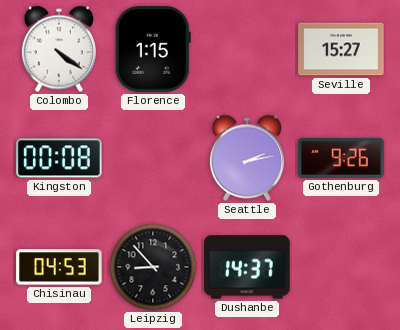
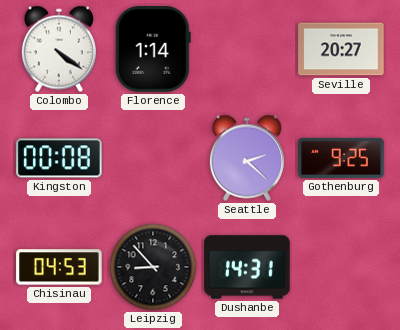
Florence: 1:15 -> 1:14 (153, 49)
Seville: 15:27 -> 20:27 (341, 49)
Seattle: 2:13 -> 2:22 (247, 158)
Gothenburg: 9:26 -> 9:25 (341, 158)
Dushanbe: 14:37 -> 14:31 (247, 267)
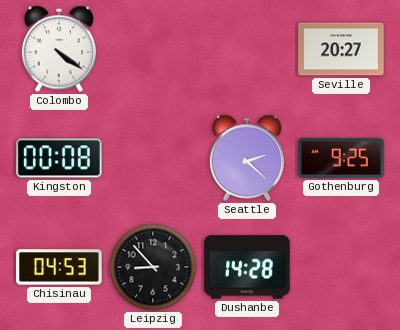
Florence: 1:14 -> none (153, 49)
Dushanbe: 14:31 -> 14:28 (247, 267)
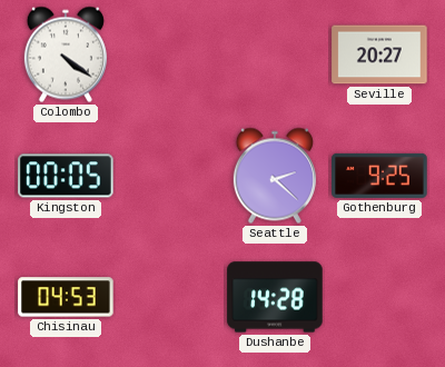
Kingston: 00:08 -> 00:05 (66, 176)
Leipzig: 8:53 -> none (153, 267)
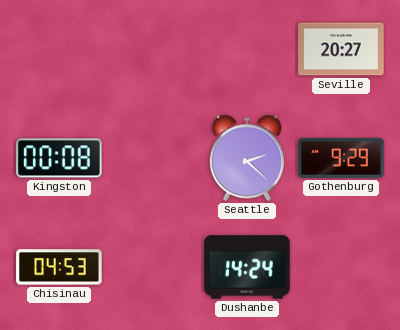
Colombo: 4:21 -> none (66, 54)
Kingston: 00:05 -> 00:08 (59, 158)
Gothenburg: 9:25 -> 9:29 (341, 158)
Dushanbe: 14:28 -> 14:24 (247, 267)
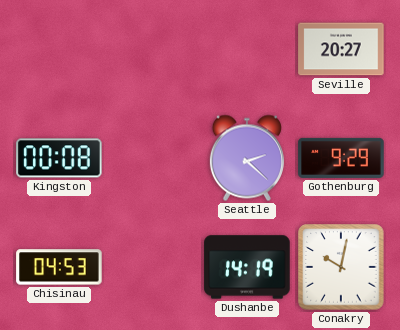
Dushanbe: 14:24 -> 14:19 (247, 267)
Conakry: none -> 10:02 (341, 267)
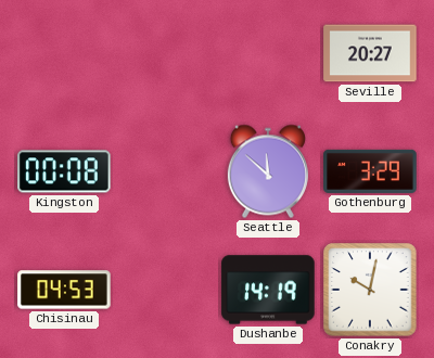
Seattle: 2:22 -> 11:52 (268, 171)
Gothenburg: 9:29 -> 3:29 (370, 171)
